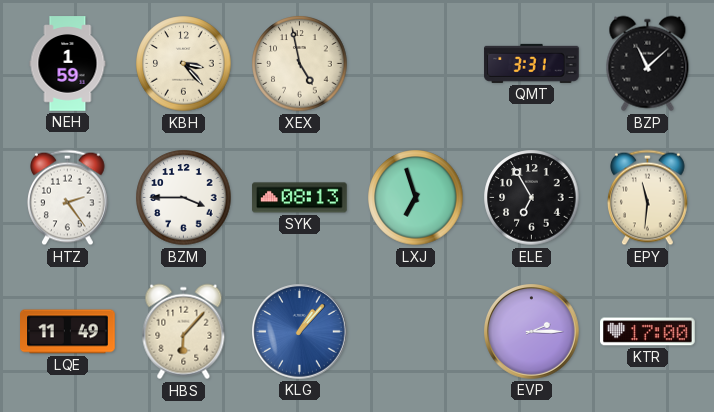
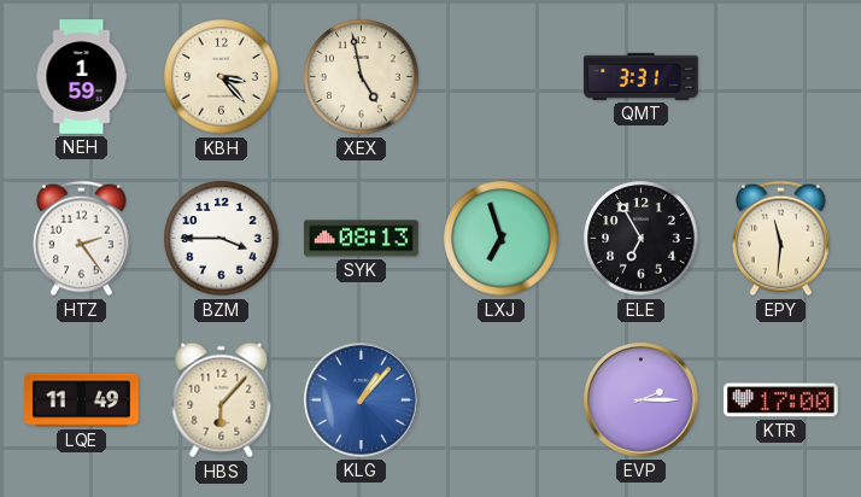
BZP: 11:08 -> none (648, 64)
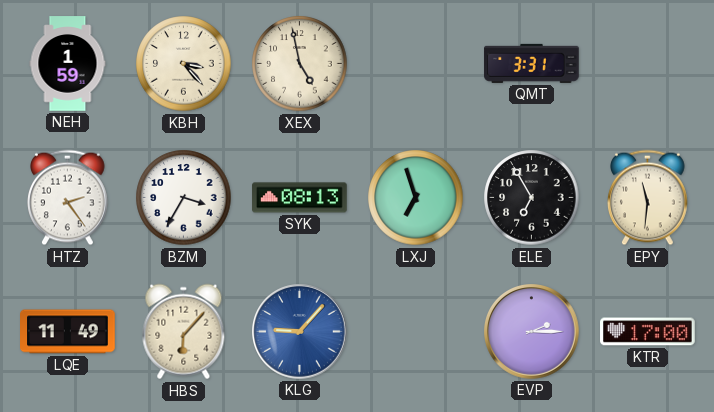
BZM: 3:45 -> 3:35 (184, 198)
KLG: 1:07 -> 9:07 (300, 332)
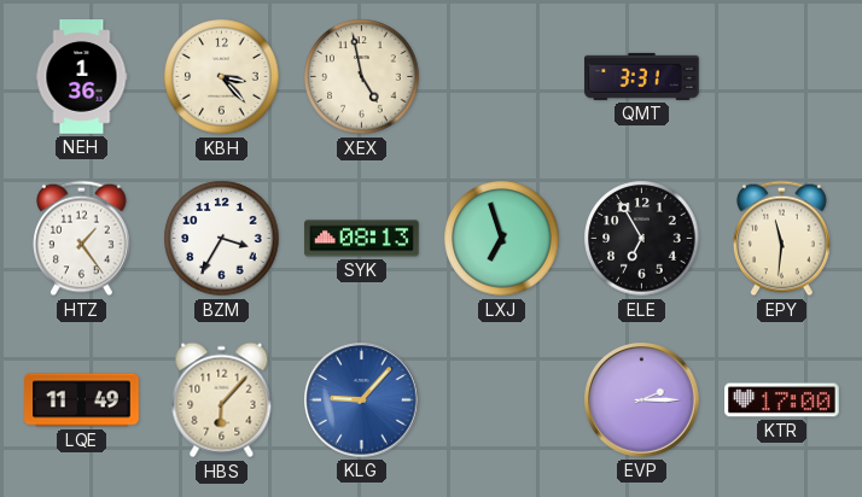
NEH: 1:59 -> 1:36 (82, 77)
HTZ: 2:24 -> 1:24 (82, 239)
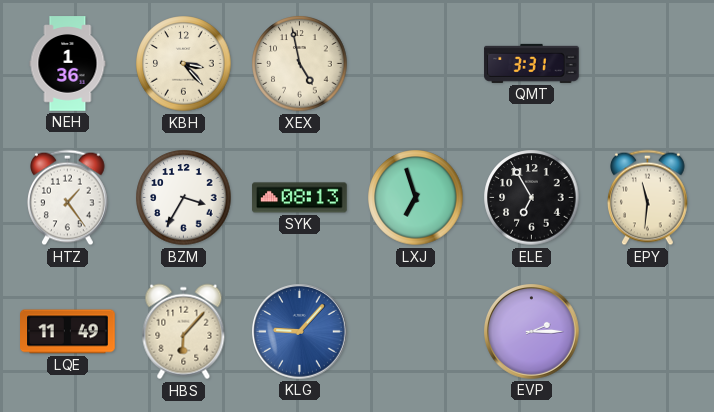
KTR: 17:00 -> none (782, 400)
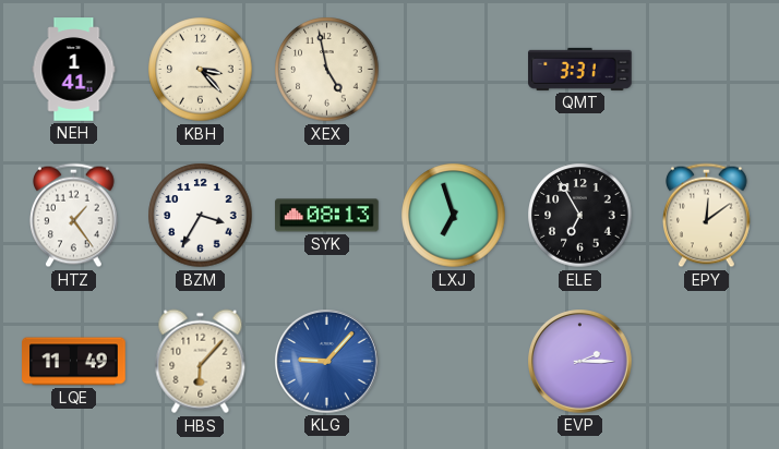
NEH: 1:36 -> 1:41 (74, 70)
EPY: 11:31 -> 12:09 (707, 216)
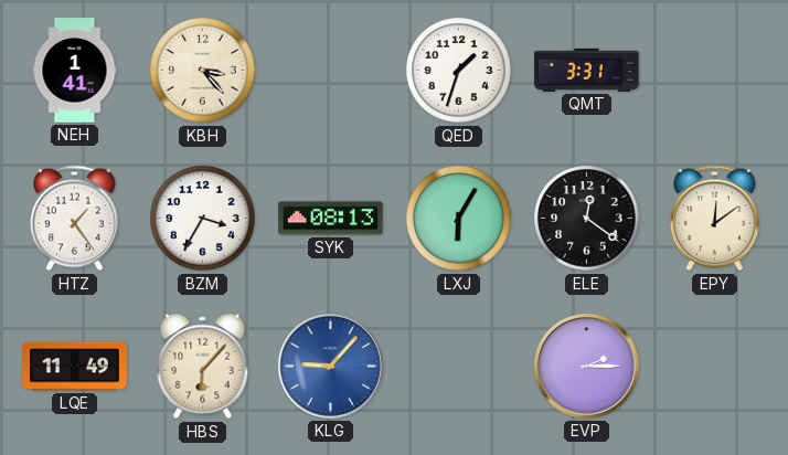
XEX: 4:58 -> none (327, 70)
QED: none -> 1:33 (459, 71)
LXJ: 6:57 -> 6:05 (459, 219)
ELE: 6:55 -> 12:21 (587, 219)
